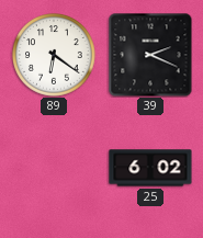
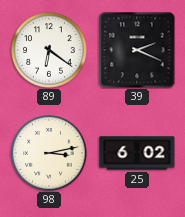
98: none -> 3:13 (50, 154)
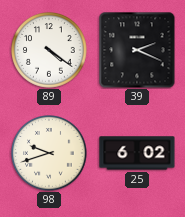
89: 6:21 -> 4:21 (50, 51)
98: 3:13 -> 9:42 (50, 154)
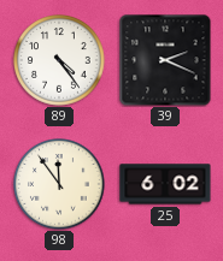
89: 4:21 -> 4:24 (60, 61)
98: 9:42 -> 11:54 (60, 185)
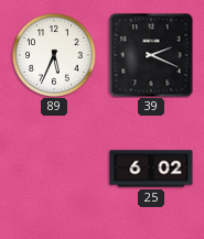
89: 4:24 -> 5:34 (55, 56)
98: 11:54 -> none (60, 185)
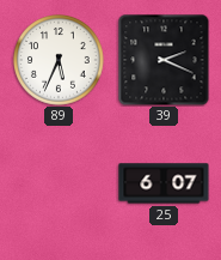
25: 6:02 -> 6:07 (164, 183)
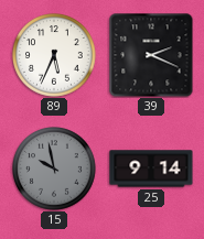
15: none -> 9:58 (55, 170)
25: 6:07 -> 9:14 (151, 169)
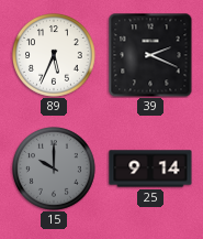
15: 9:58 -> 10:00 (55, 170)
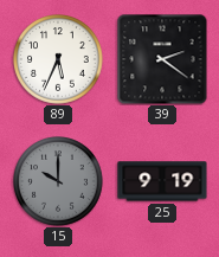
39: 2:19 -> 2:21 (162, 59)
25: 9:14 -> 9:19 (162, 181)
